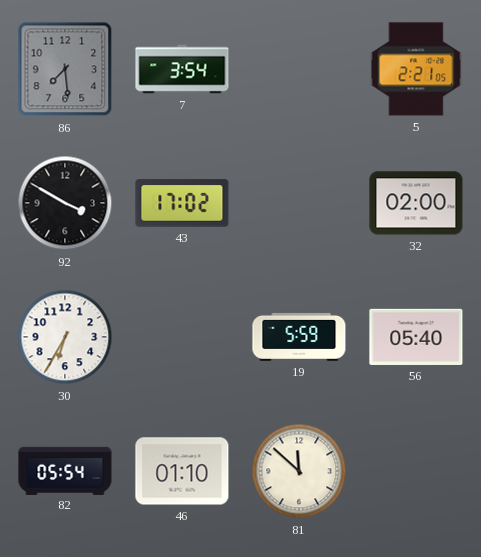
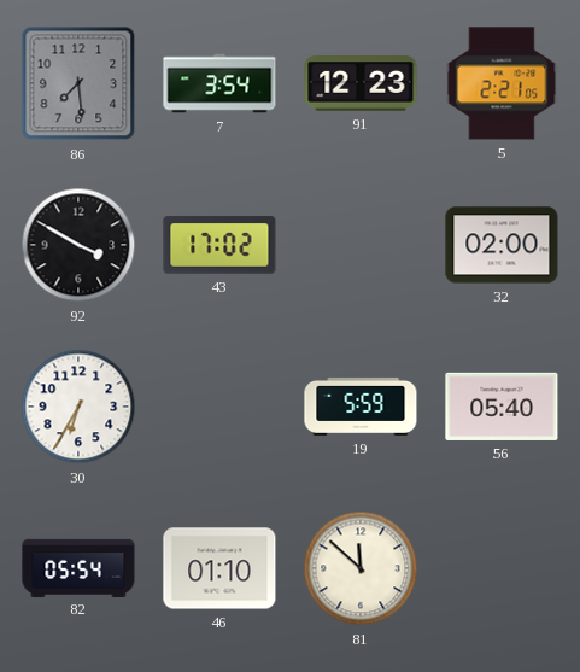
91: none -> 12:23 (361, 84)
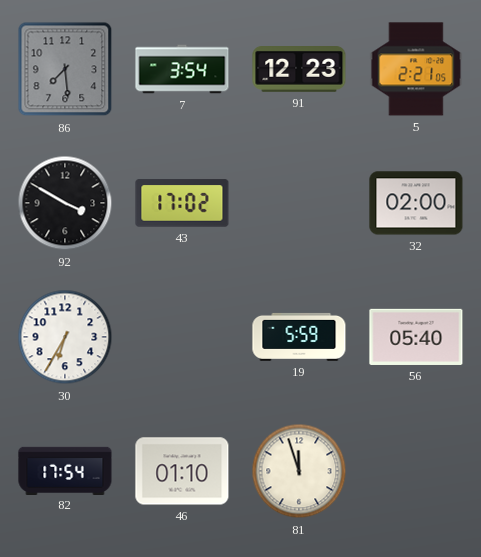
82: 05:54 -> 17:54 (65, 470)
81: 11:52 -> 11:57 (299, 471)
